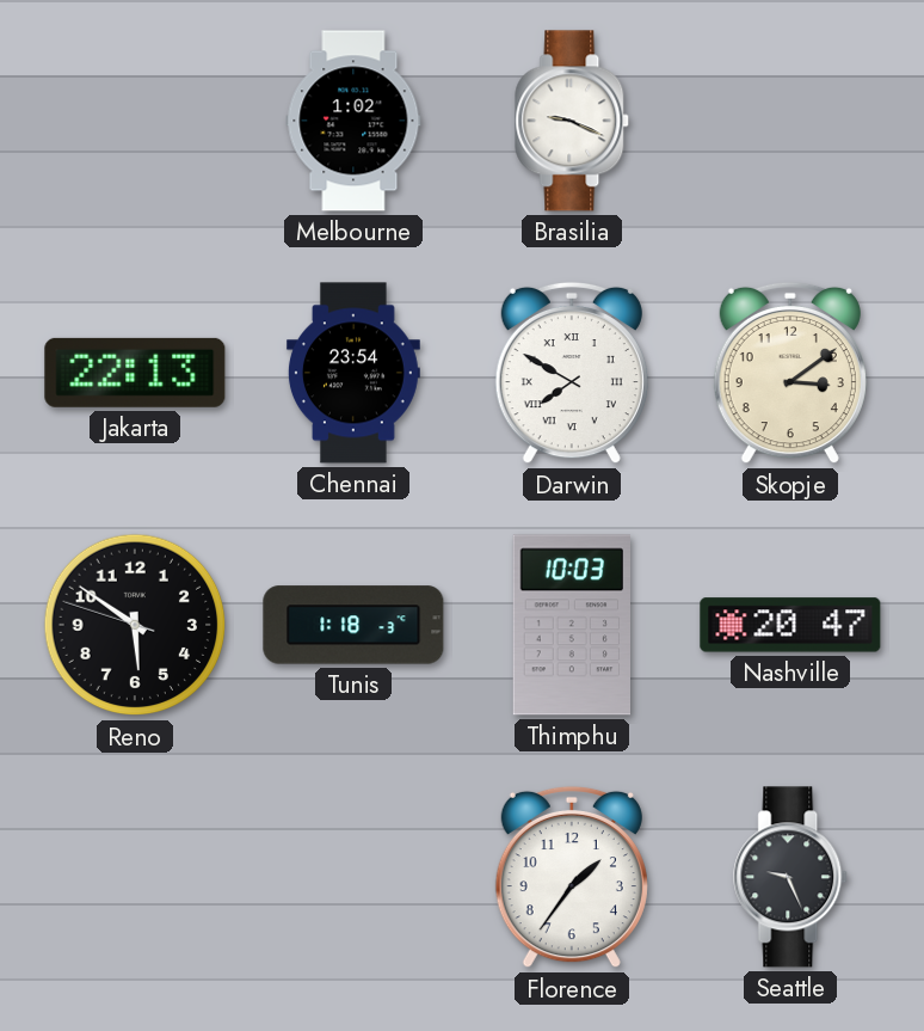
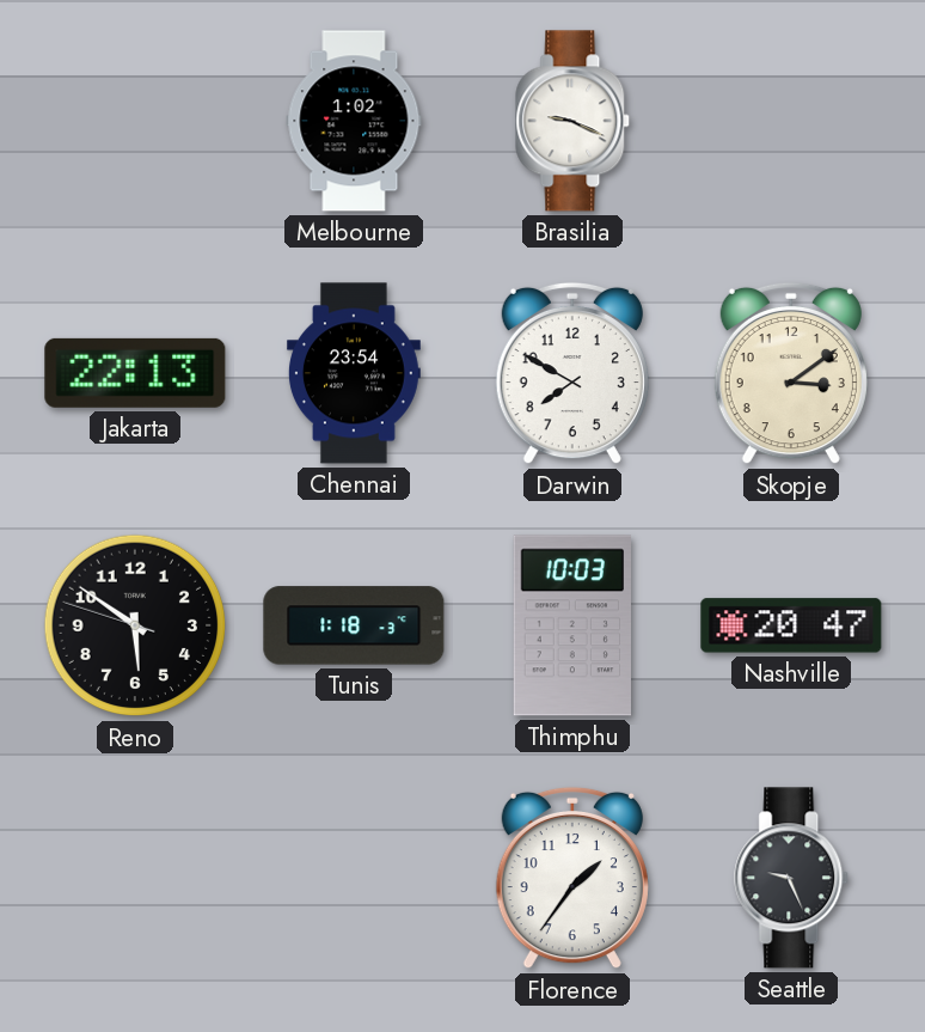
Darwin numerals: Roman -> Arabic (572, 373)
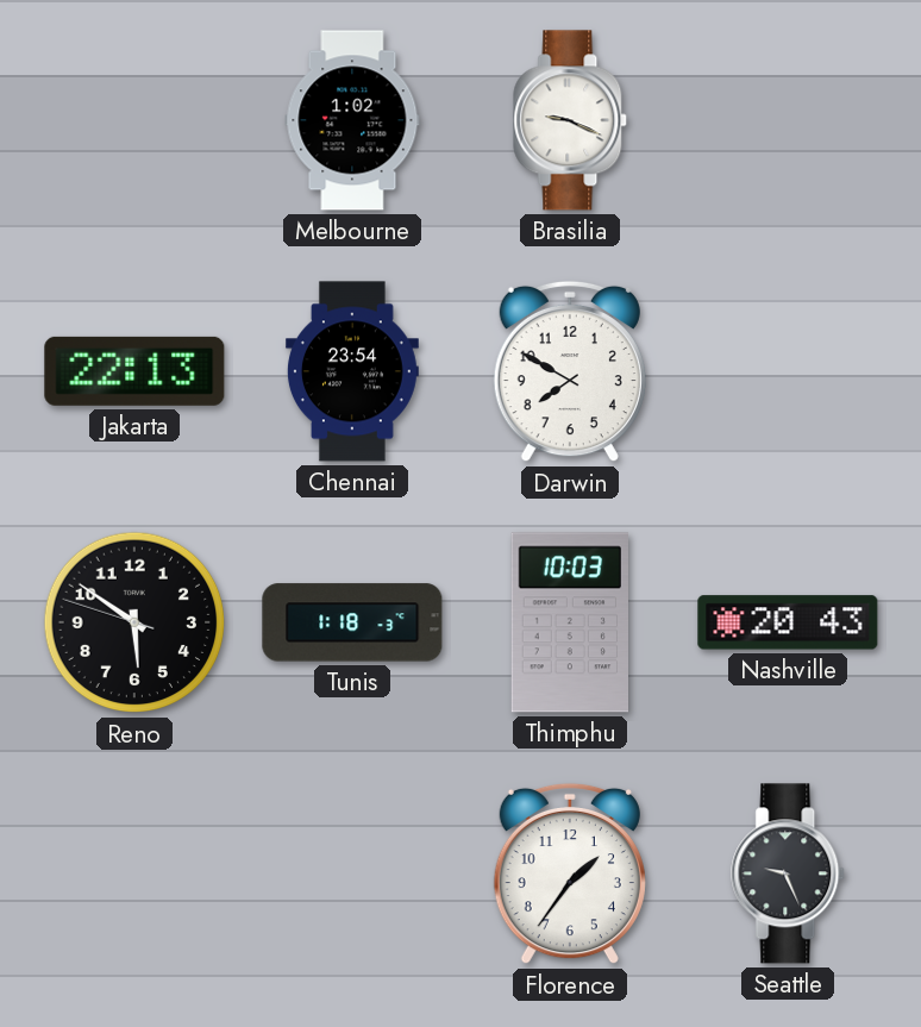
Skopje: 3:09 -> none (791, 373)
Nashville: 20:47 -> 20:43 (788, 622)
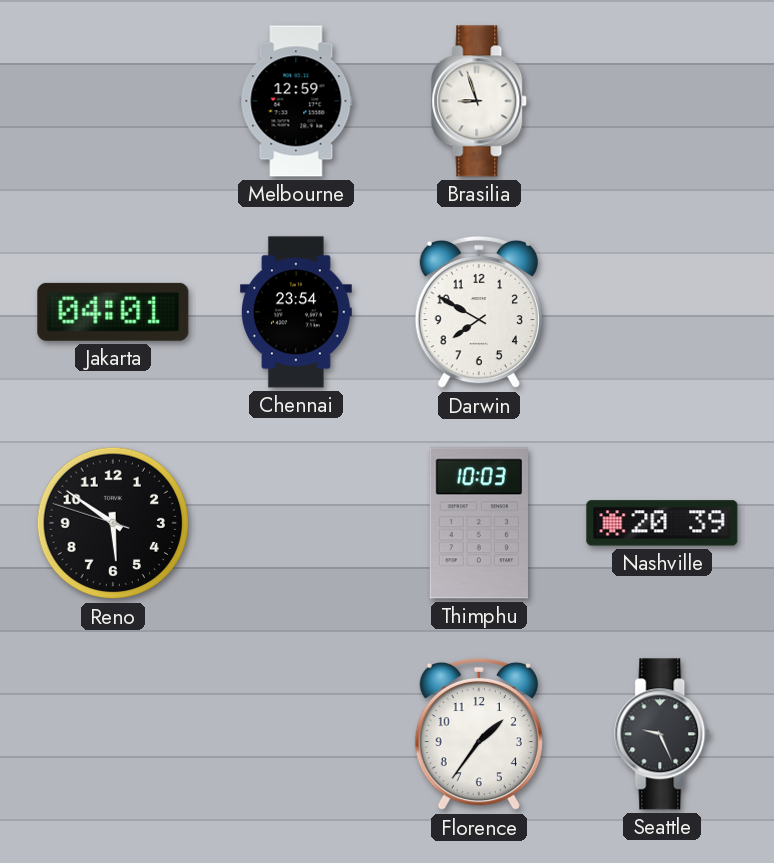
Melbourne: 1:02 -> 12:59 (296, 101)
Brasilia: 9:19 -> 8:57 (480, 101)
Jakarta: 22:13 -> 04:01 (113, 312)
Tunis: 1:18 -> none (352, 622)
Nashville: 20:43 -> 20:39 (662, 523)
